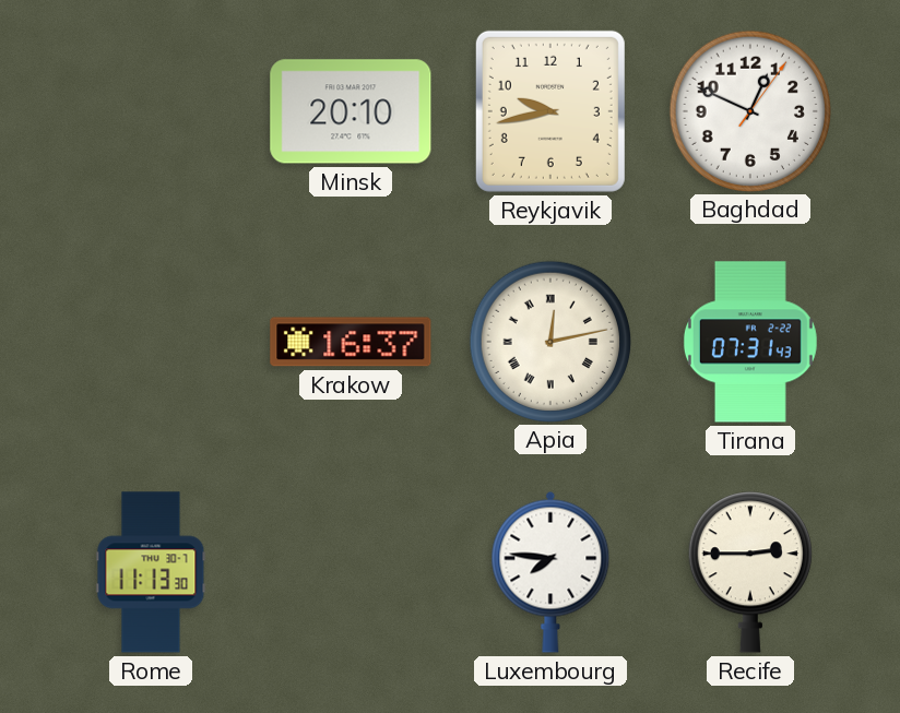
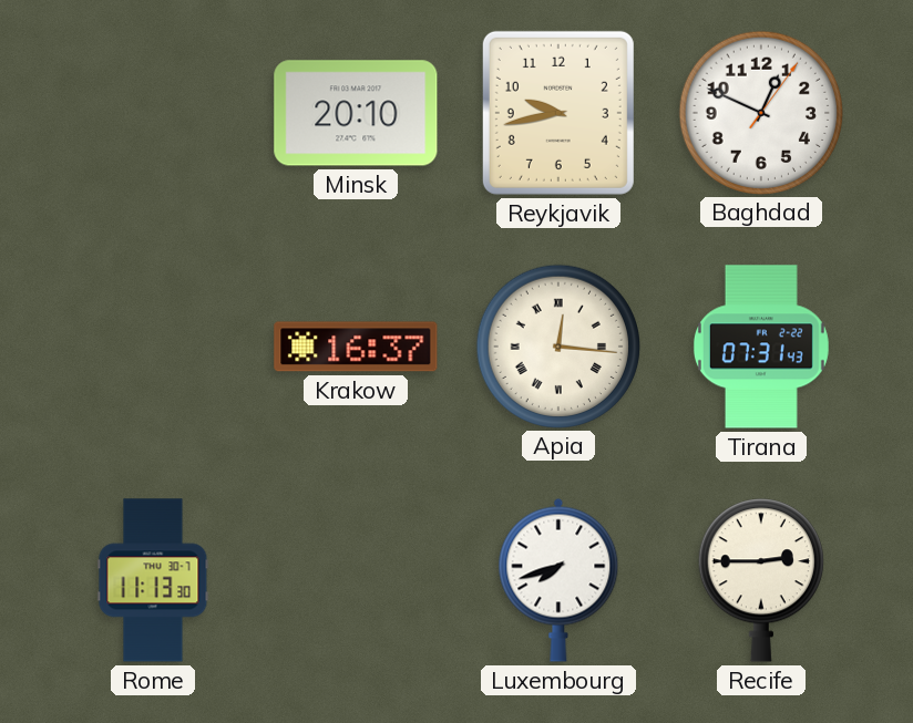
Apia: 12:13 -> 12:16 (557, 345)
Luxembourg: 7:46 -> 7:42 (558, 580)
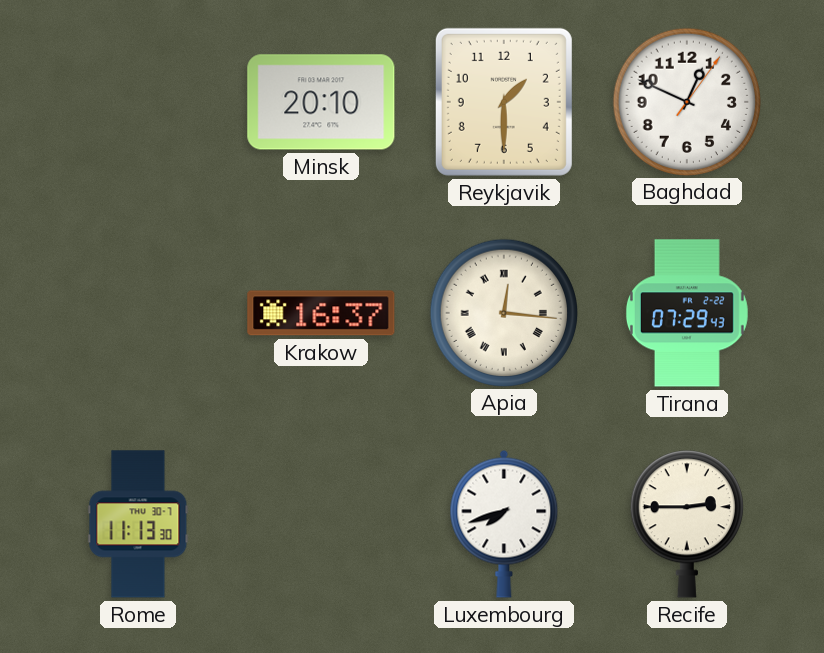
Reykjavik: 9:43 -> 1:30 (504, 102)
Tirana: 07:31 -> 07:29 (687, 313)
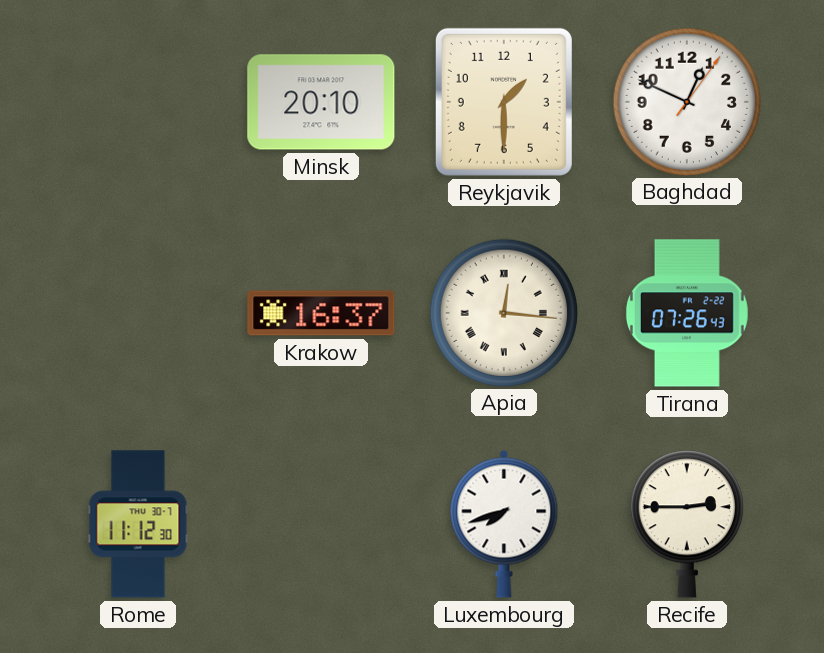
Tirana: 07:29 -> 07:26 (687, 313)
Rome: 11:13 -> 11:12 (138, 524)
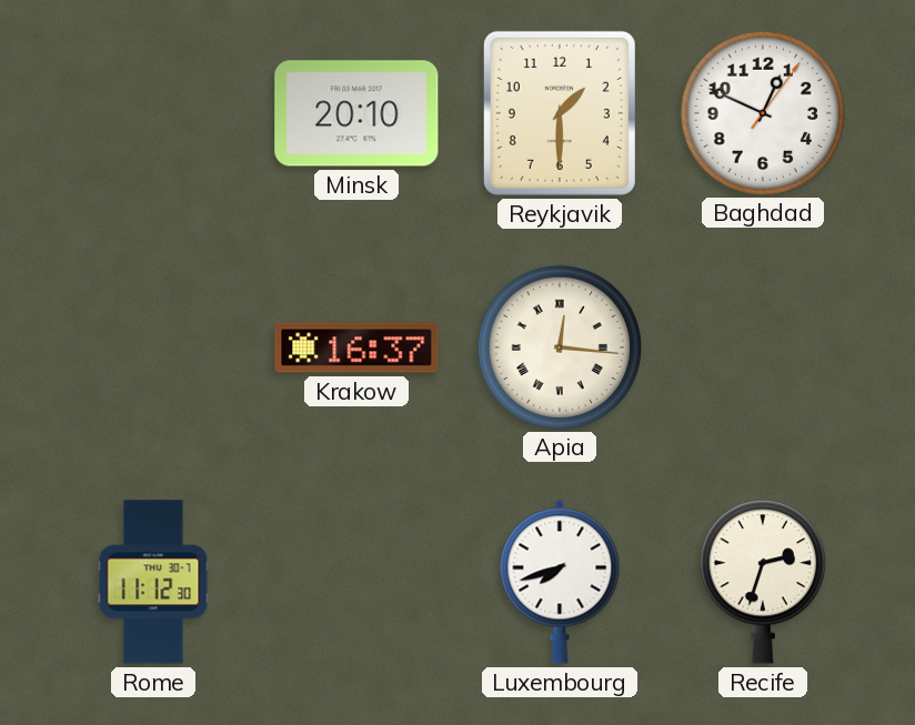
Tirana: 07:26 -> none (687, 313)
Recife: 2:45 -> 2:33 (763, 582)
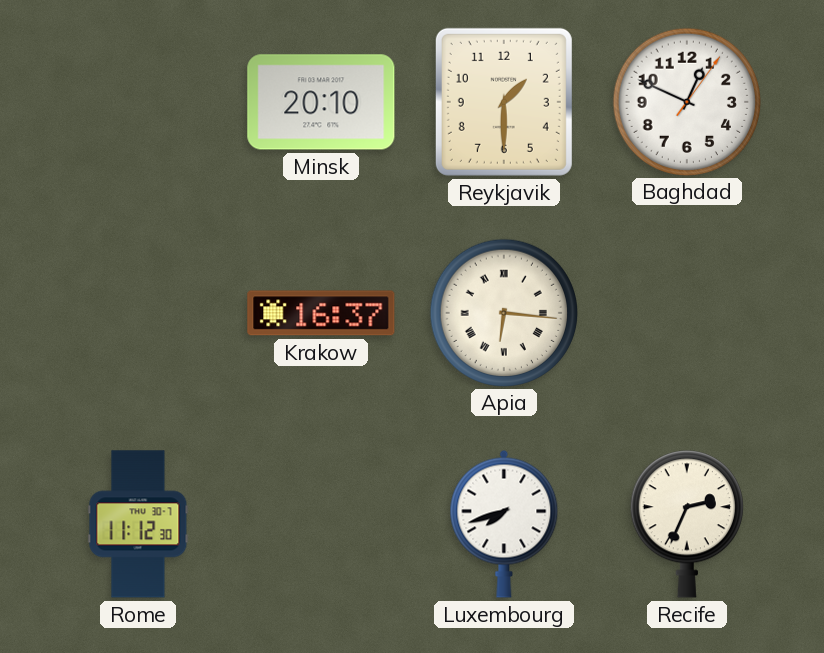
Apia: 12:16 -> 6:16 (503, 312)
Recife: 2:33 -> 2:34 (687, 524)
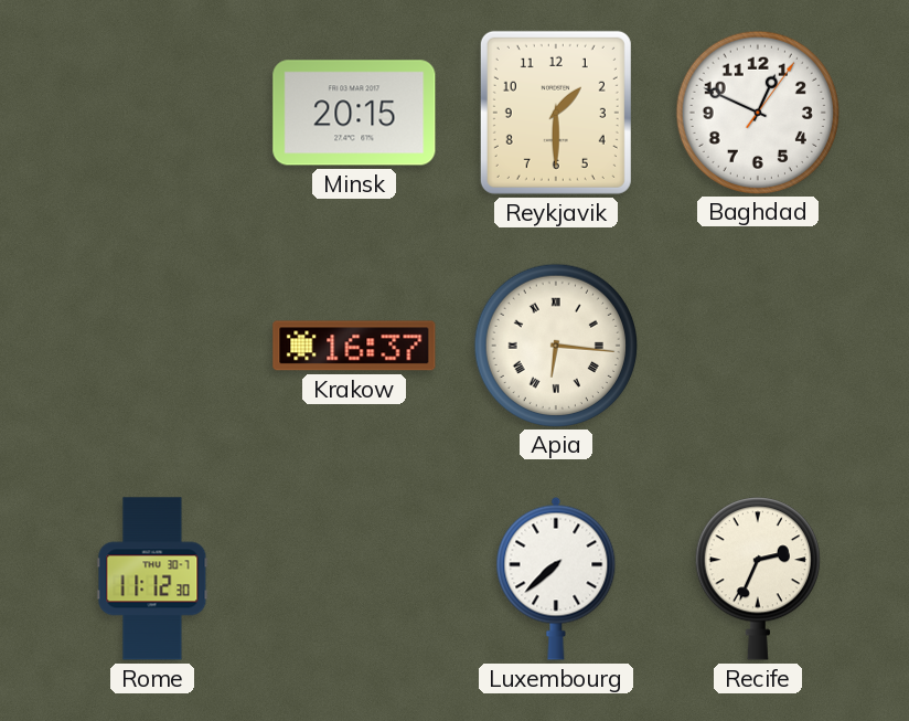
Minsk: 20:10 -> 20:15 (354, 113)
Luxembourg: 7:42 -> 7:38 (556, 579)
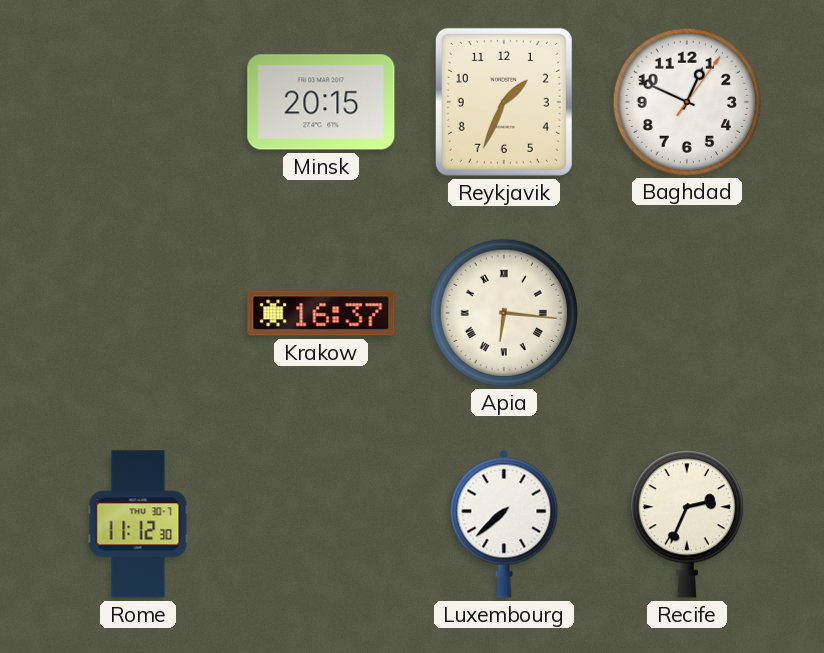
Reykjavik: 1:30 -> 1:34 (504, 102)
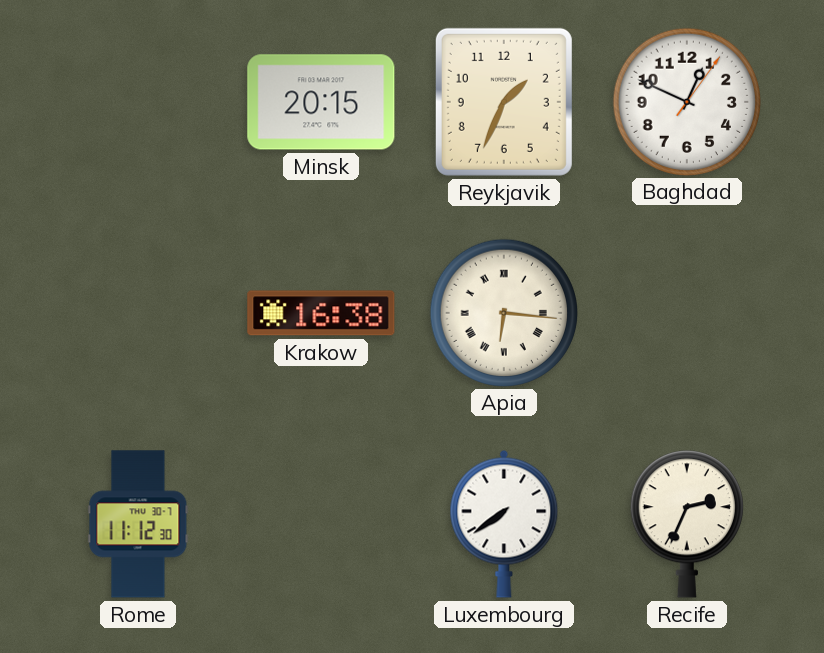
Krakow: 16:37 -> 16:38 (321, 313)
Luxembourg: 7:38 -> 7:39 (504, 524)
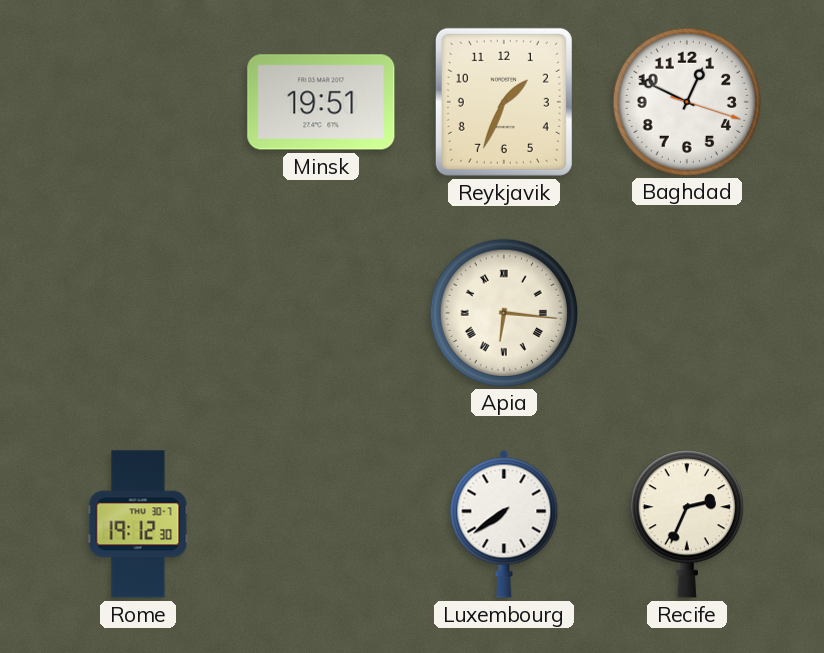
Minsk: 20:15 -> 19:51 (321, 102)
Baghdad: 12:49:06 -> 12:49:18 (686, 101)
Krakow: 16:38 -> none (321, 313)
Rome: 11:12 -> 19:12 (138, 524)
